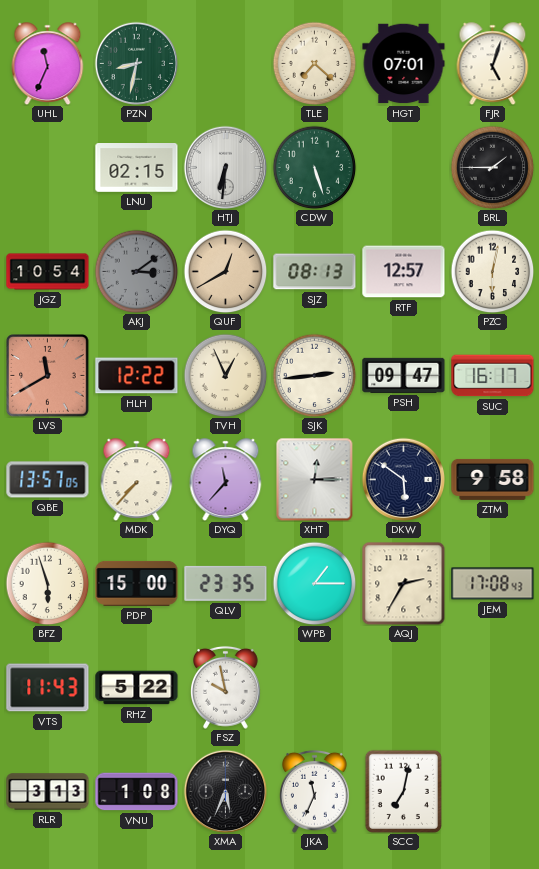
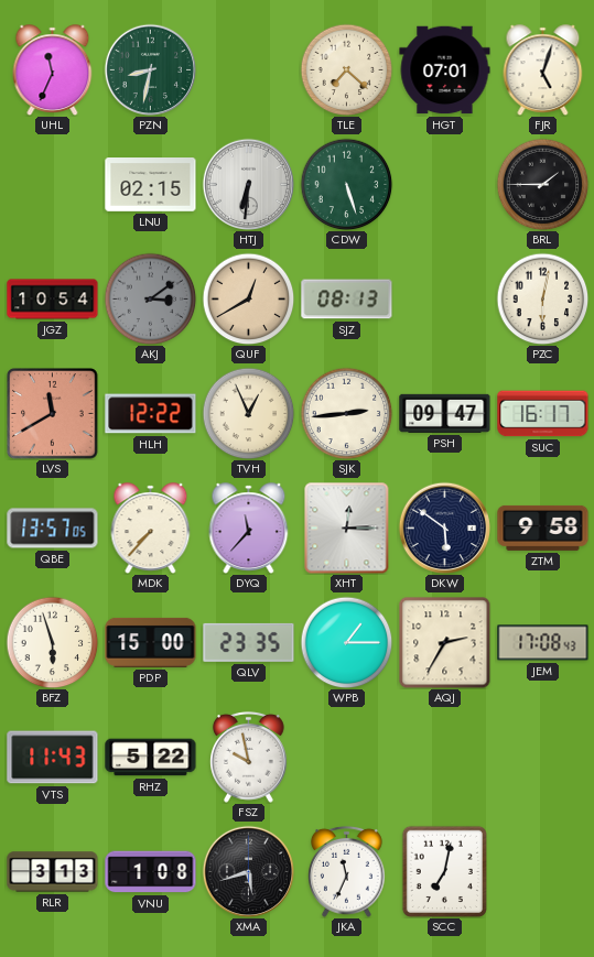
RTF: 12:57 -> none (404, 272)
XMA: 5:34 -> 5:42 (248, 871)
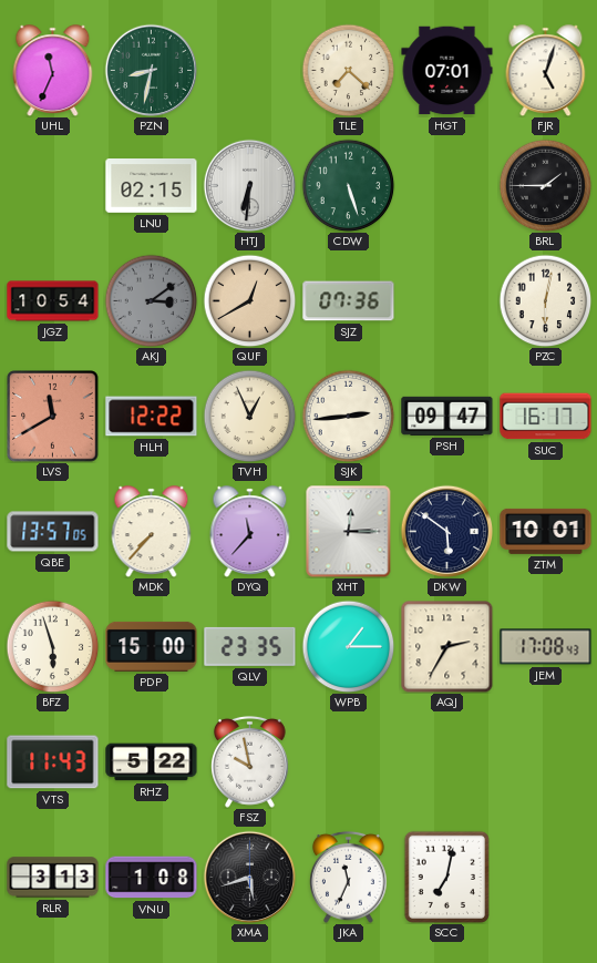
SJZ: 08:13 -> 07:36 (349, 301)
ZTM: 9:58 -> 10:01 (546, 531)
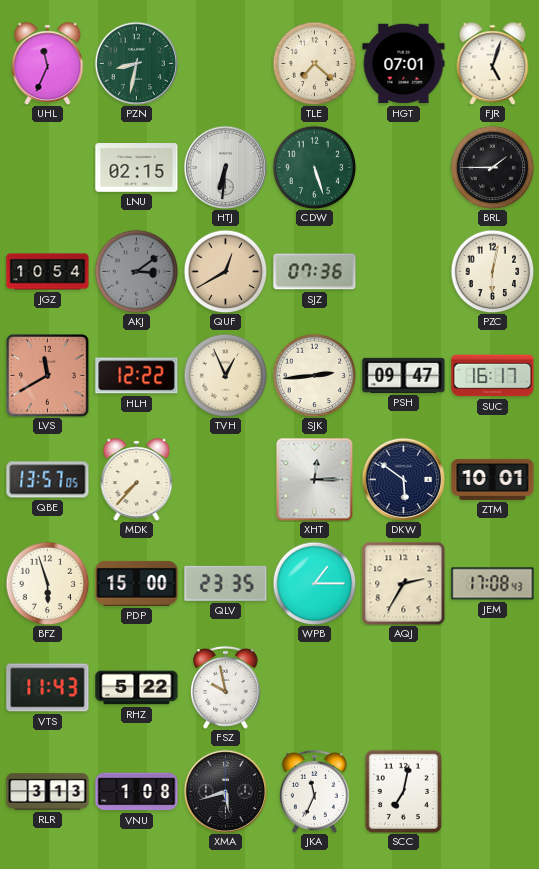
DYQ: 11:37 -> none (250, 531)
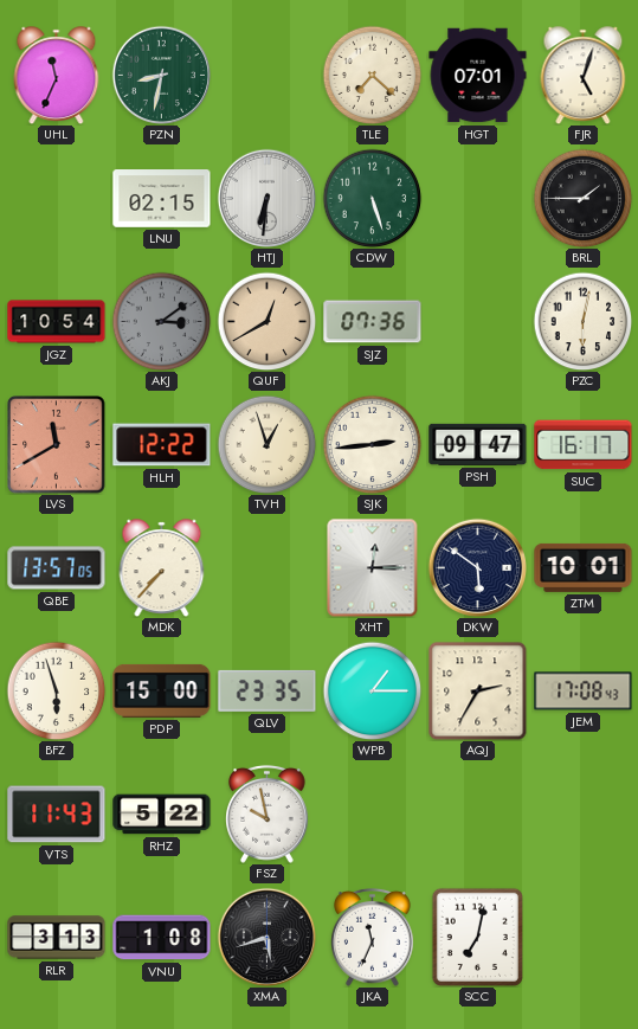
TVH: 12:56 -> 12:57 (266, 444)
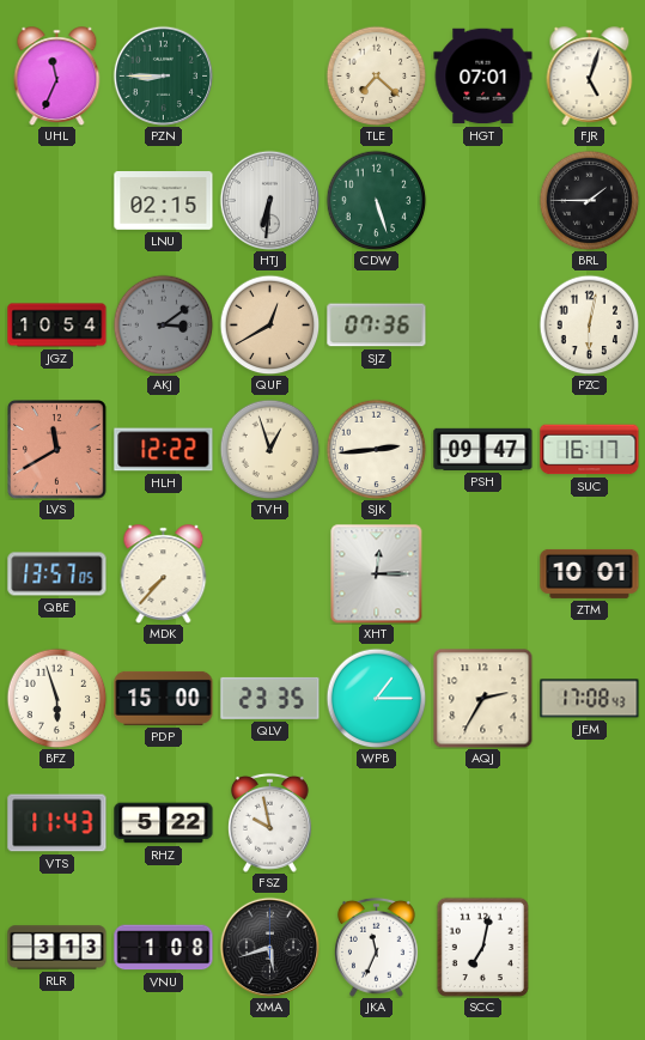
PZN: 8:32 -> 8:45 (163, 75)
DKW: 5:51 -> none (477, 567)
